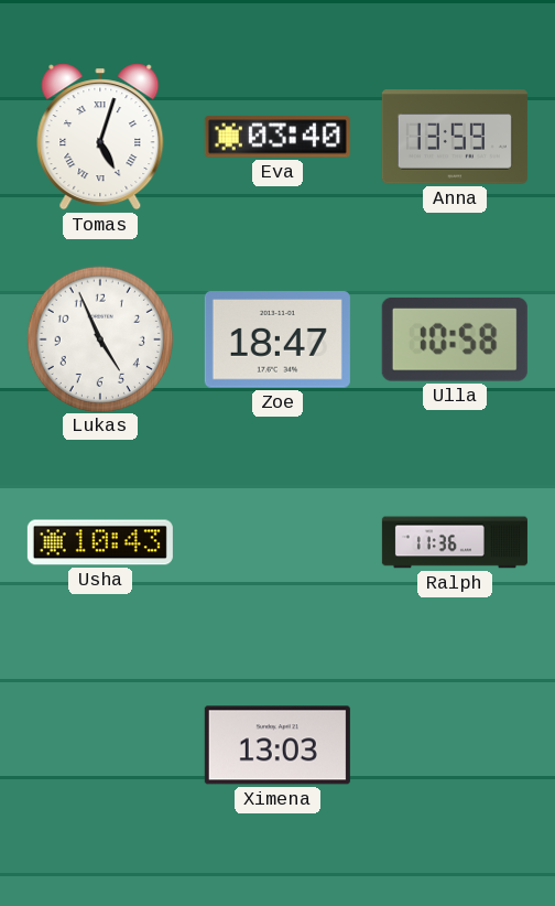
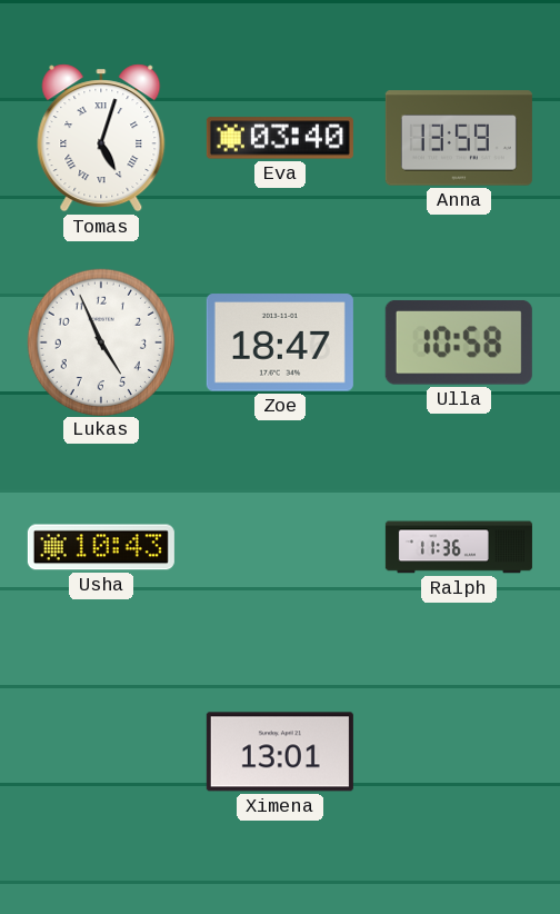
Ximena: 13:03 -> 13:01 (280, 752)
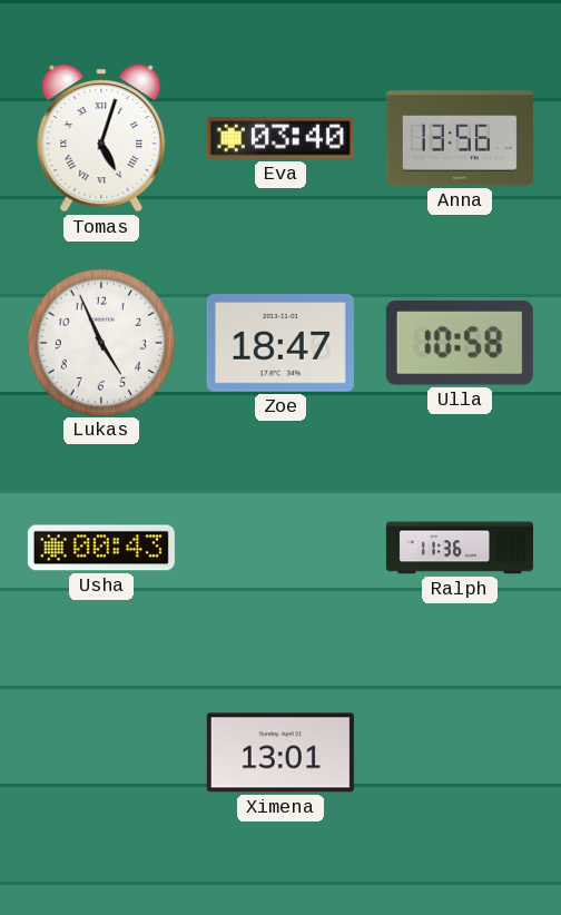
Anna: 13:59 -> 13:56 (460, 138)
Usha: 10:43 -> 00:43 (101, 548)
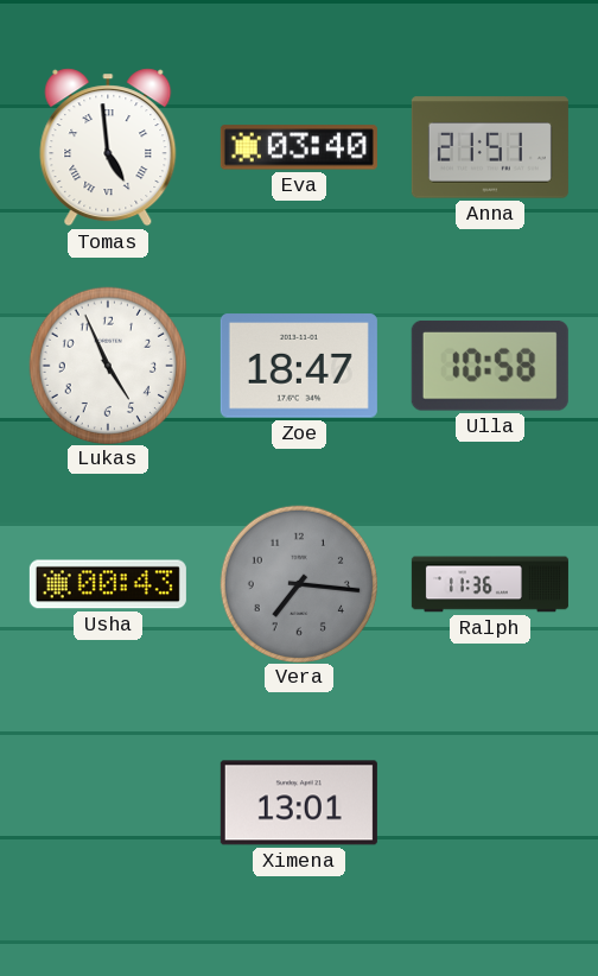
Tomas: 5:03 -> 4:59 (108, 147)
Anna: 13:56 -> 21:51 (490, 147)
Vera: none -> 7:16 (298, 583)
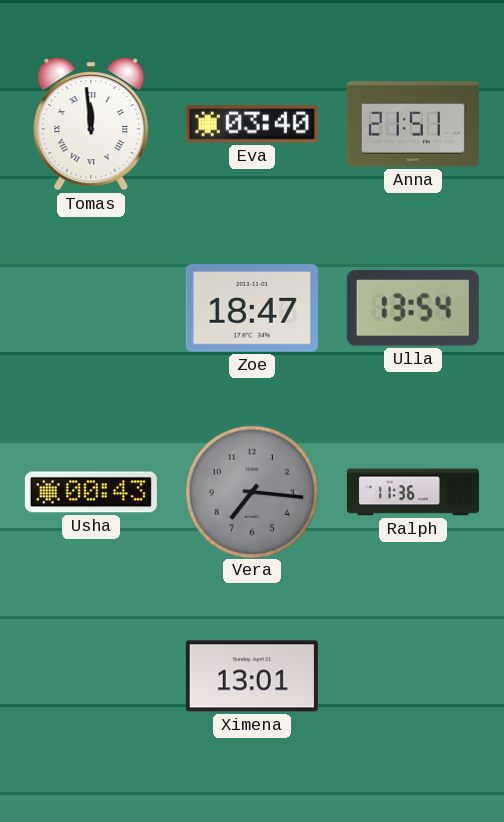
Tomas: 4:59 -> 11:59 (91, 124)
Lukas: 4:56 -> none (107, 365)
Ulla: 10:58 -> 13:54 (413, 308)
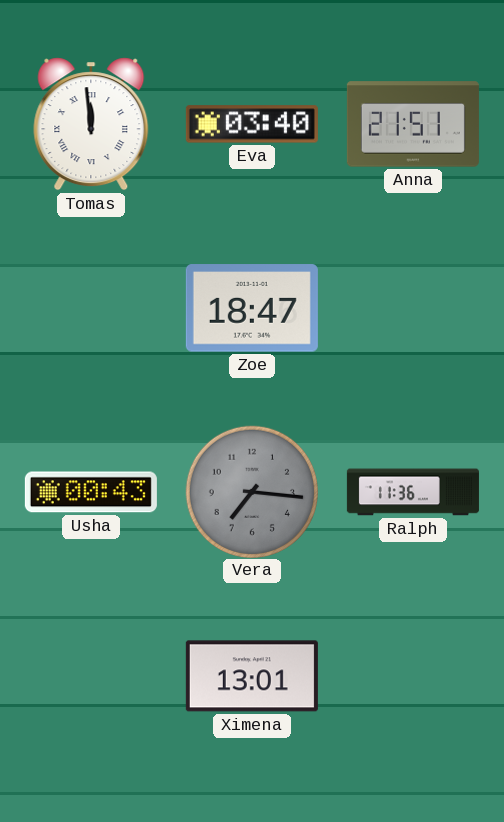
Ulla: 13:54 -> none (413, 308)
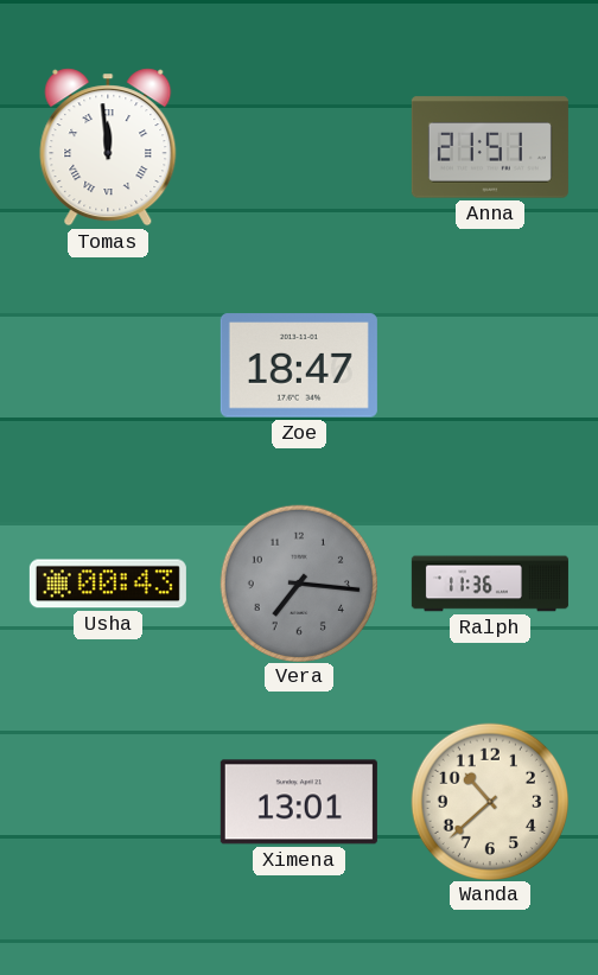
Eva: 03:40 -> none (252, 124)
Wanda: none -> 10:38 (489, 801)
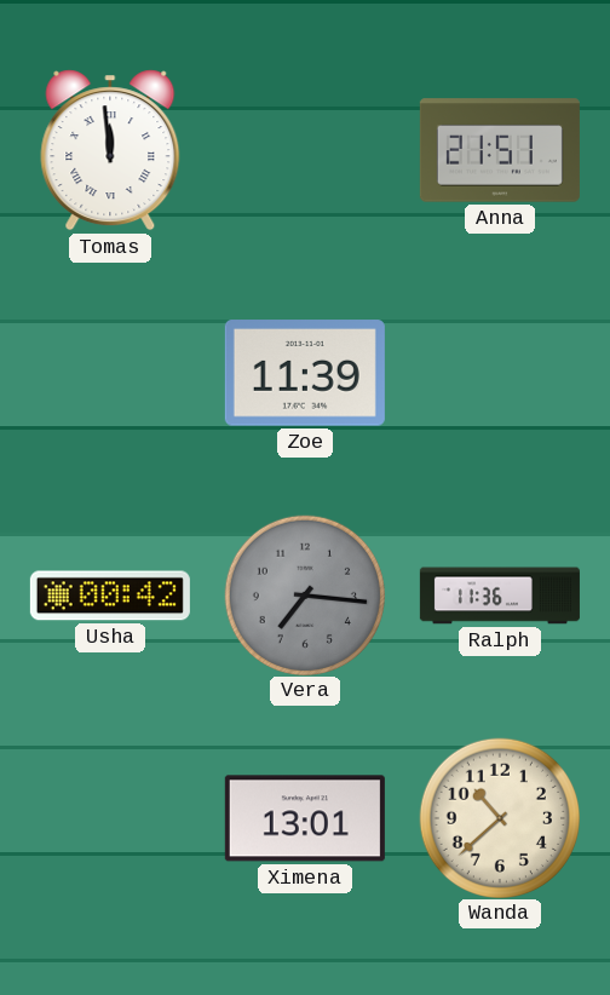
Zoe: 18:47 -> 11:39 (305, 373)
Usha: 00:43 -> 00:42 (110, 596)
